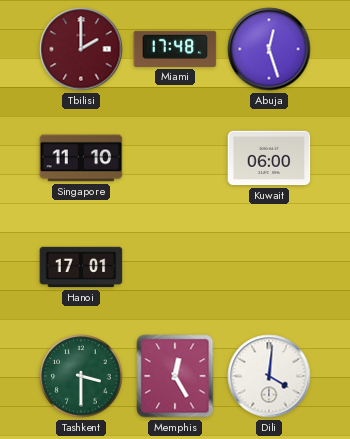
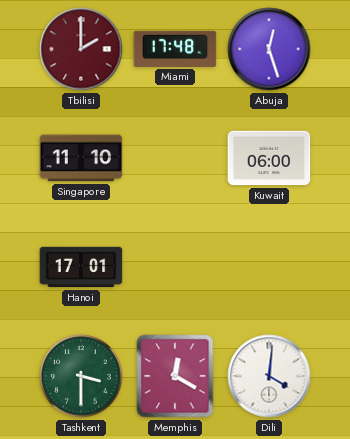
Memphis: 12:25 -> 12:20 (175, 376)
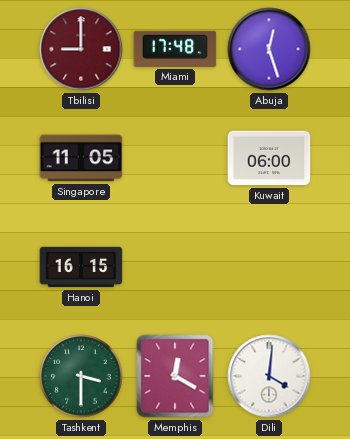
Tbilisi: 2:00 -> 9:00 (81, 49)
Singapore: 11:10 -> 11:05 (81, 158)
Hanoi: 17:01 -> 16:15 (81, 267)
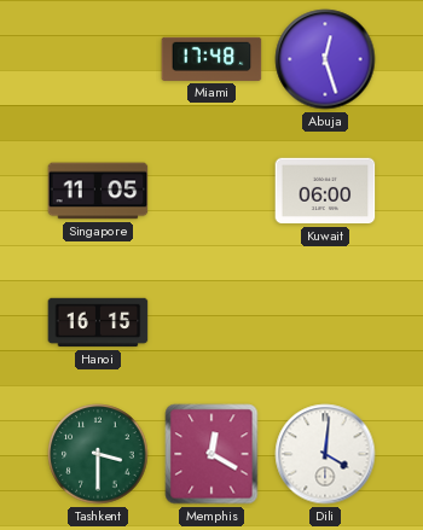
Tbilisi: 9:00 -> none (81, 49)
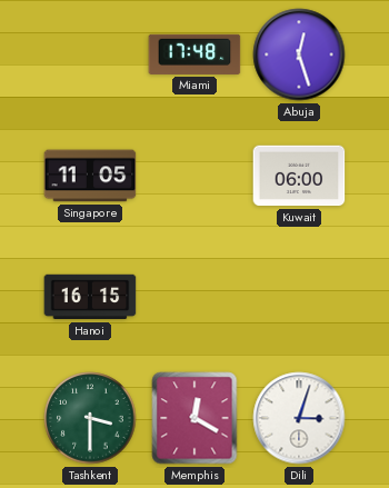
Dili: 4:01 -> 3:03 (299, 418)
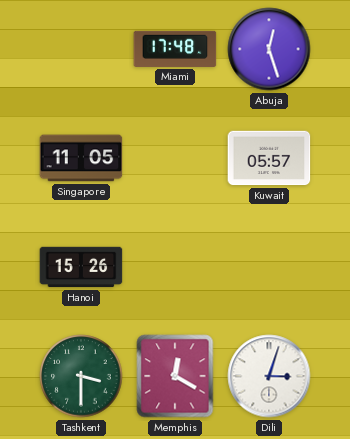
Kuwait: 06:00 -> 05:57 (269, 158)
Hanoi: 16:15 -> 15:26 (81, 267)
